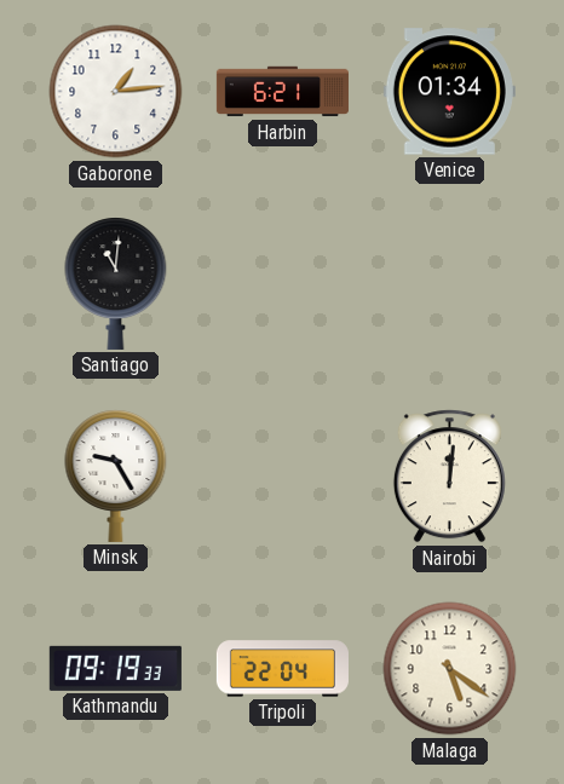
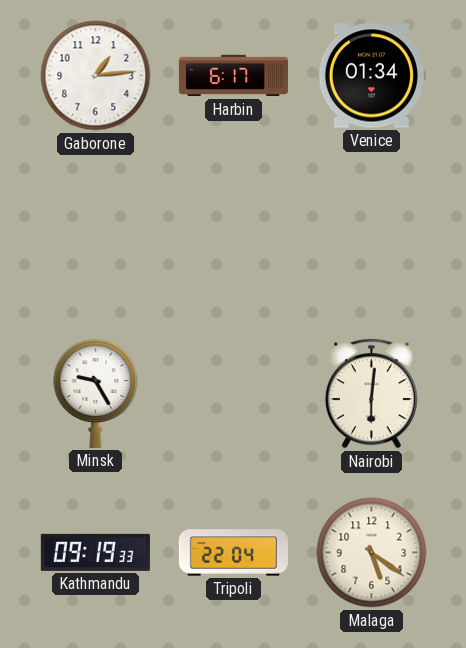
Harbin: 6:21 -> 6:17 (233, 76)
Santiago: 11:01 -> none (116, 283)
Nairobi: 12:01 -> 6:01 (371, 394)
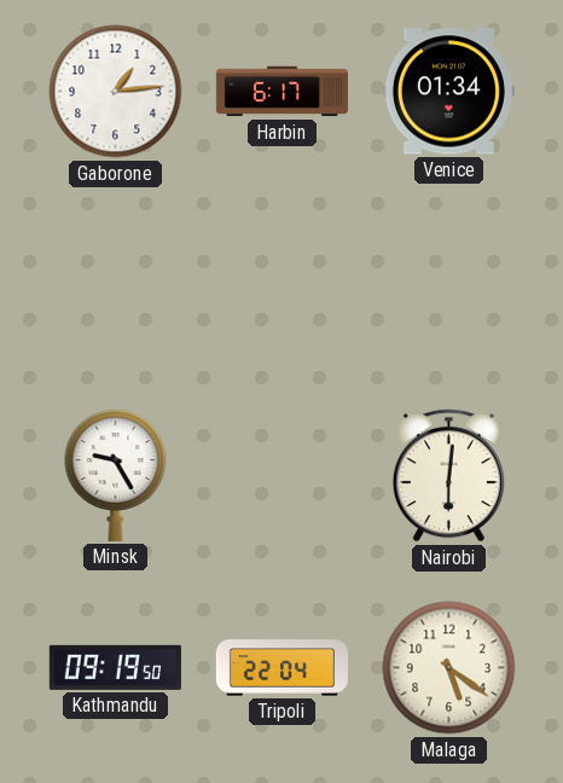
Kathmandu: 09:19:33 -> 09:19:50 (115, 667)
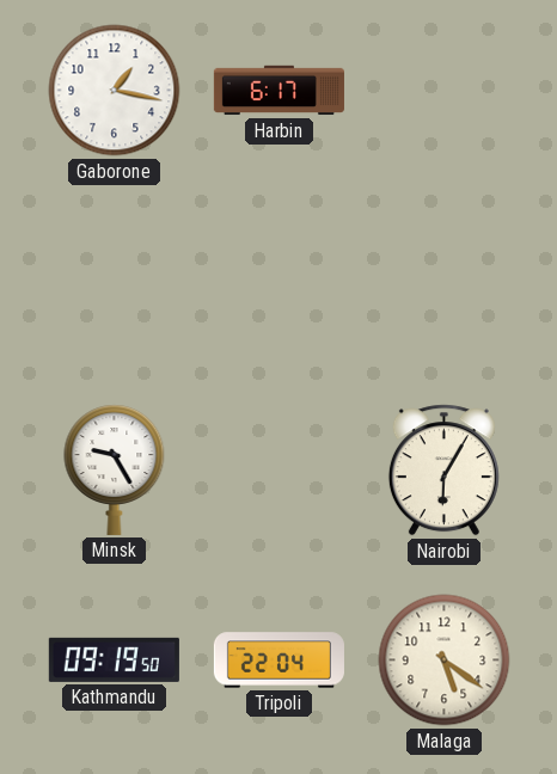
Gaborone: 1:14 -> 1:17 (115, 91)
Venice: 01:34 -> none (448, 92)
Nairobi: 6:01 -> 6:05 (443, 471)
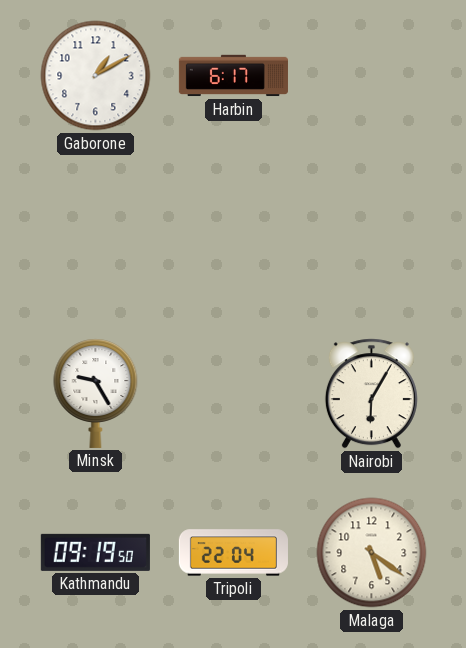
Gaborone: 1:17 -> 1:10 (96, 76)
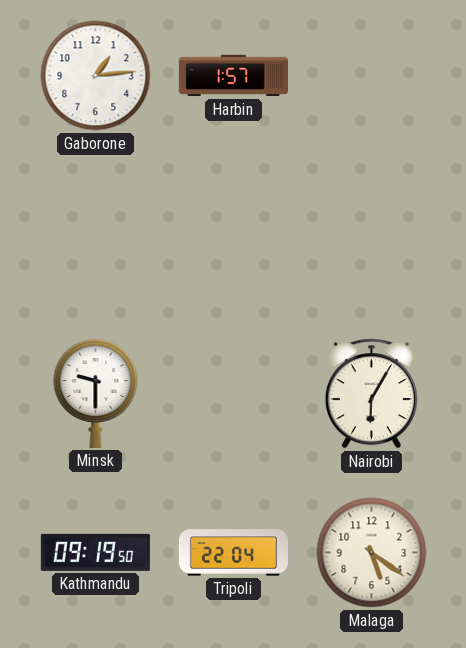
Gaborone: 1:10 -> 1:14 (96, 76)
Harbin: 6:17 -> 1:57 (233, 76)
Minsk: 9:25 -> 9:30 (96, 393)
